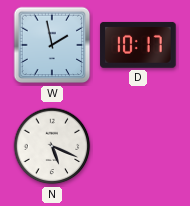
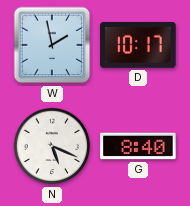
G: none -> 8:40 (138, 146)
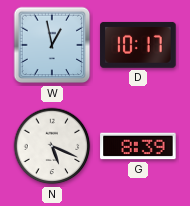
W: 1:58 -> 12:58 (52, 45)
G: 8:40 -> 8:39 (138, 146)
